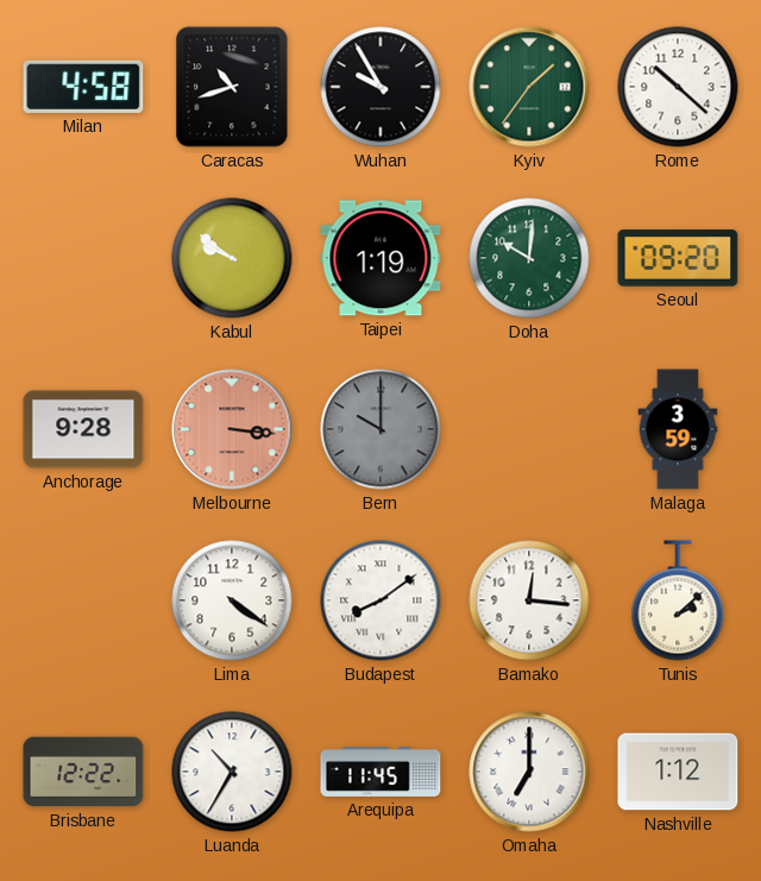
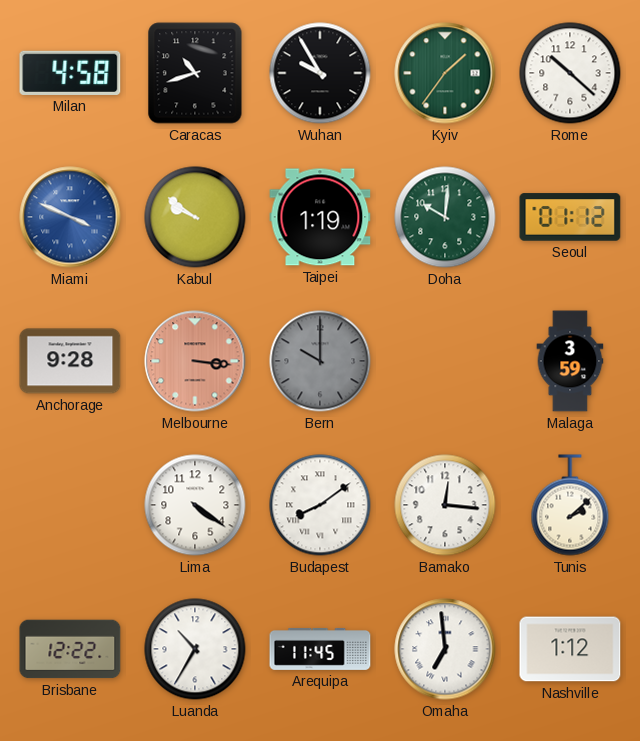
Miami: none -> 3:49 (70, 217)
Seoul: 09:20 -> 01:12 (570, 217)
Omaha: 7:00 -> 6:59 (445, 649)
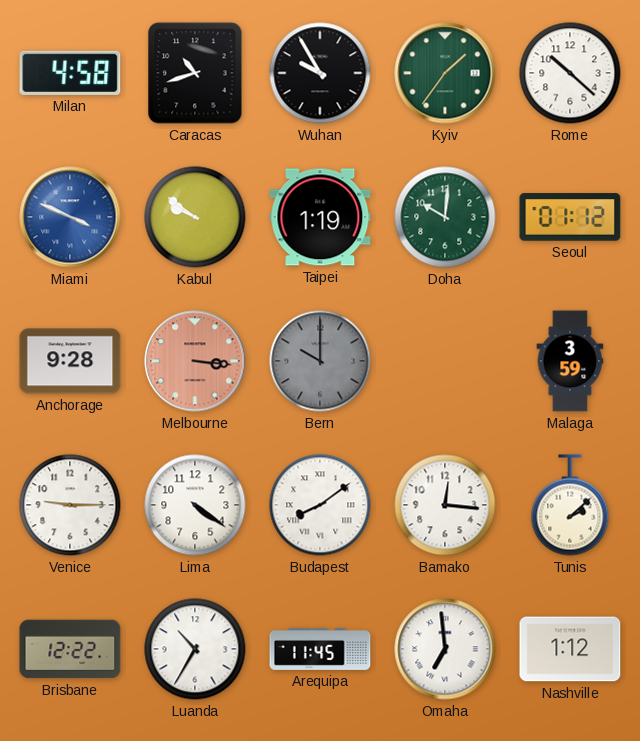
Venice: none -> 9:15 (70, 505)
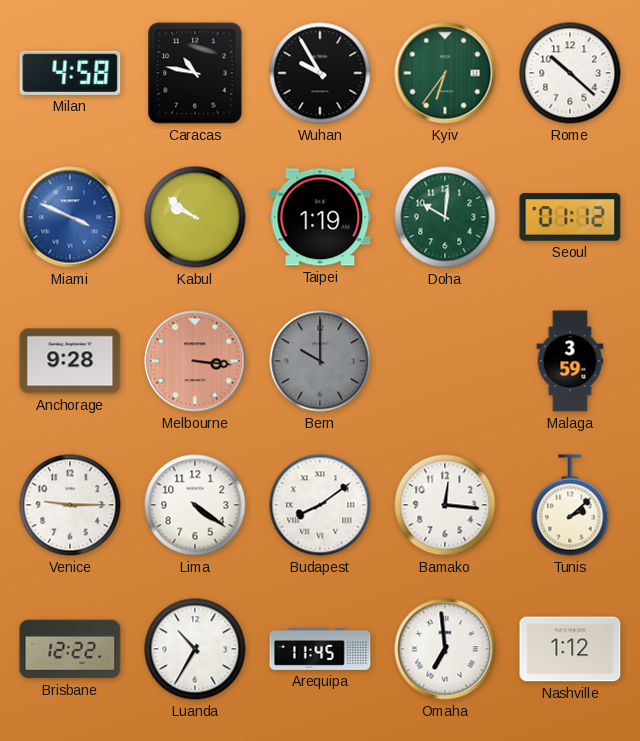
Caracas: 10:42 -> 10:47 (195, 73)
Kyiv: 1:36 -> 6:36 (445, 73)
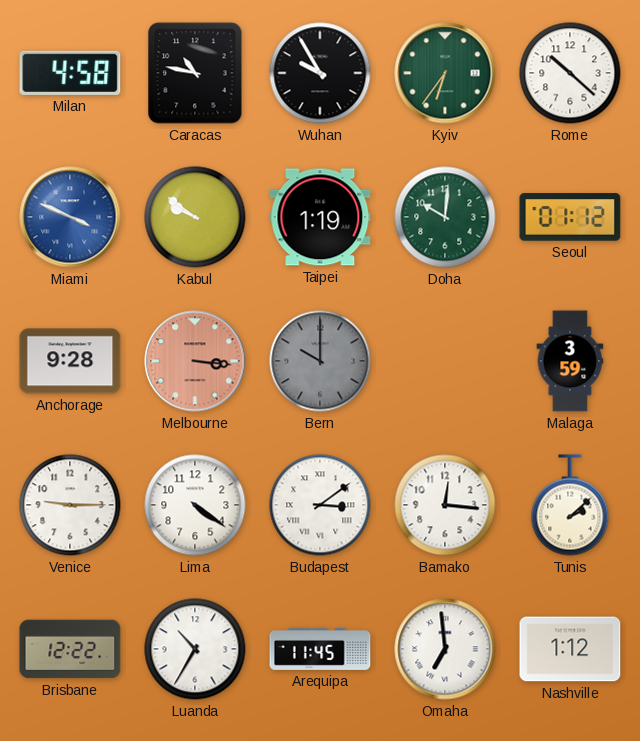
Budapest: 8:09 -> 3:09 (320, 505)
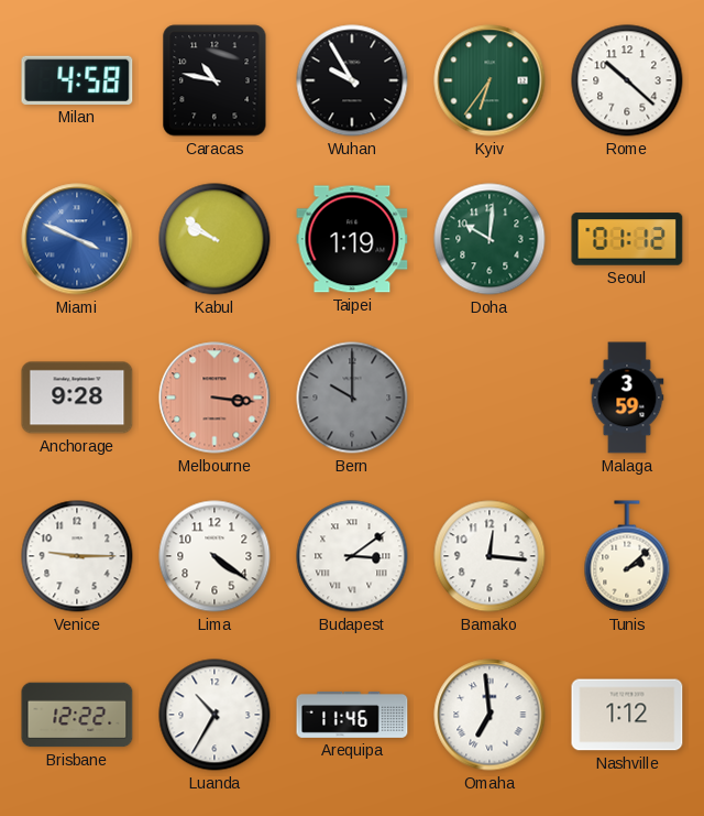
Arequipa: 11:45 -> 11:46 (352, 715)
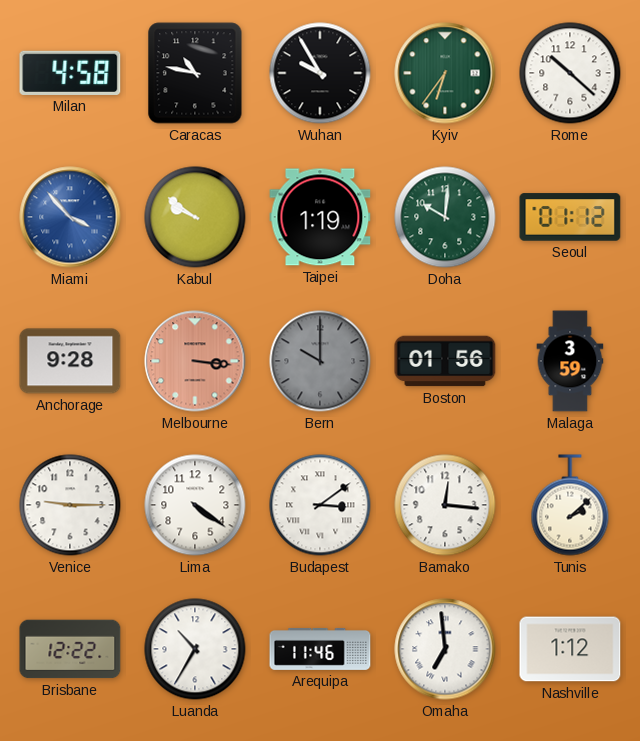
Miami: 3:49 -> 3:53 (70, 217)
Boston: none -> 01:56 (445, 361)
